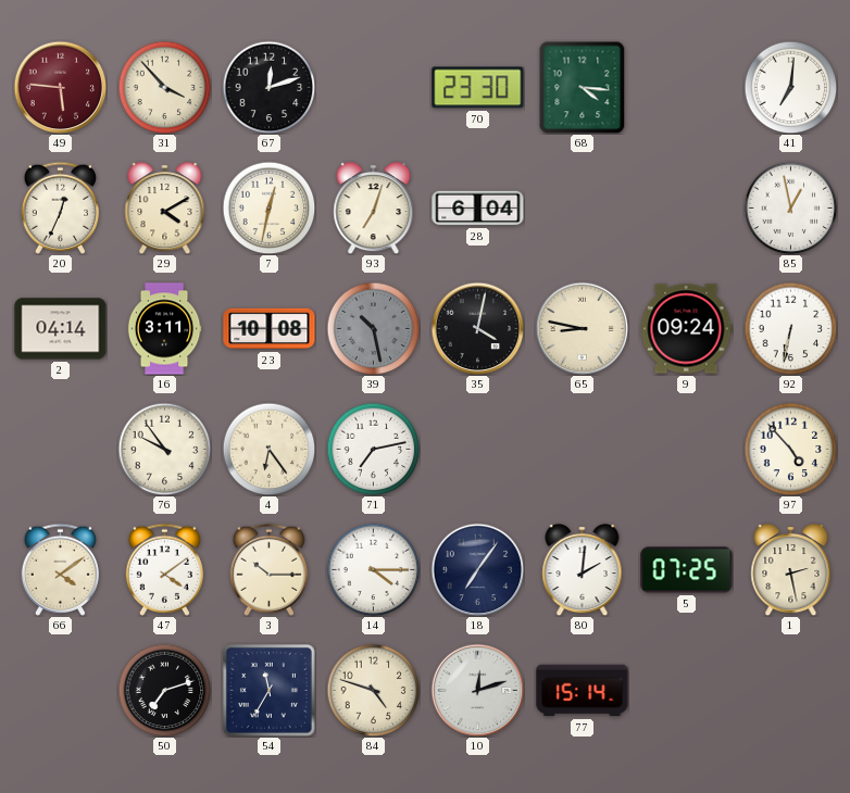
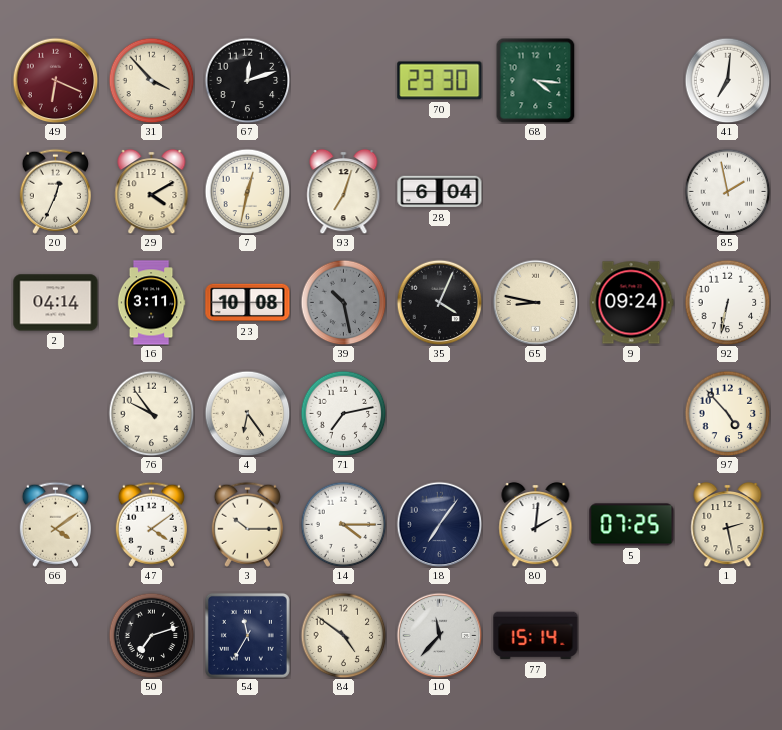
49: 5:46 -> 6:19 (55, 80)
85: 12:58 -> 1:58 (727, 191)
35: 4:02 -> 4:04 (439, 302)
84: 4:48 -> 4:51 (343, 635)
10: 12:12 -> 11:37 (439, 635)
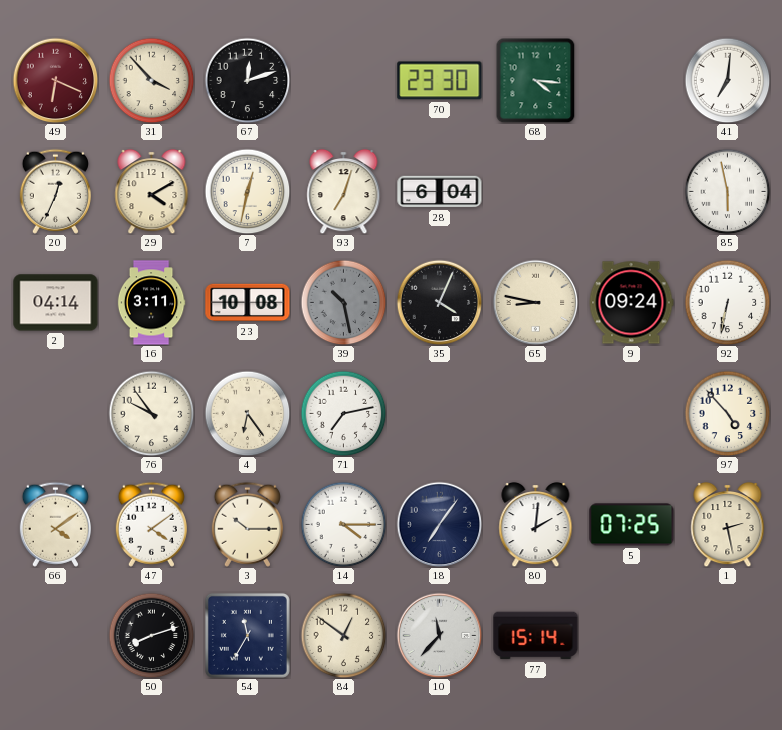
85: 1:58 -> 5:58 (727, 191)
50: 7:12 -> 8:12 (151, 635)
84: 4:51 -> 12:51 (343, 635)
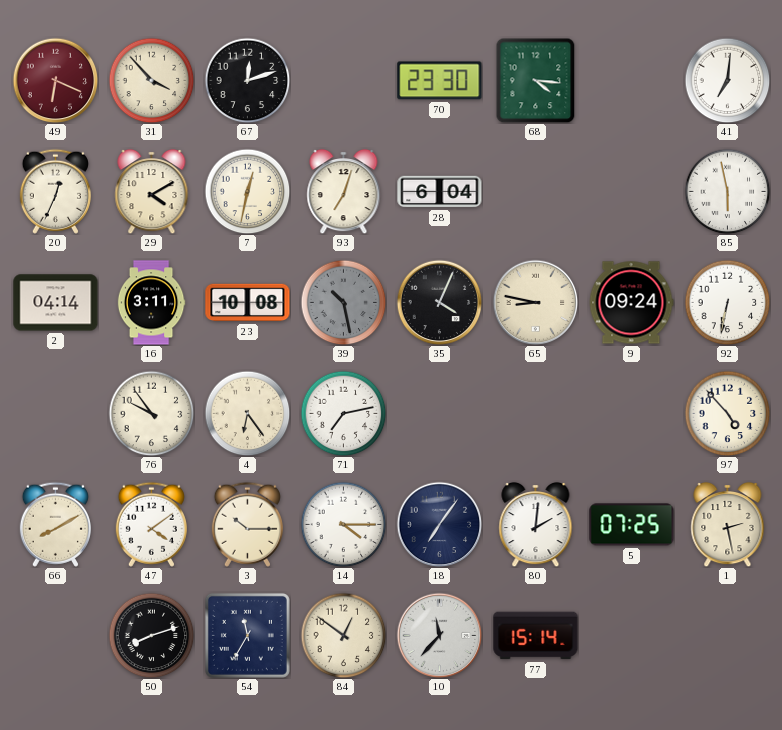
66: 4:09 -> 8:10 (55, 524)
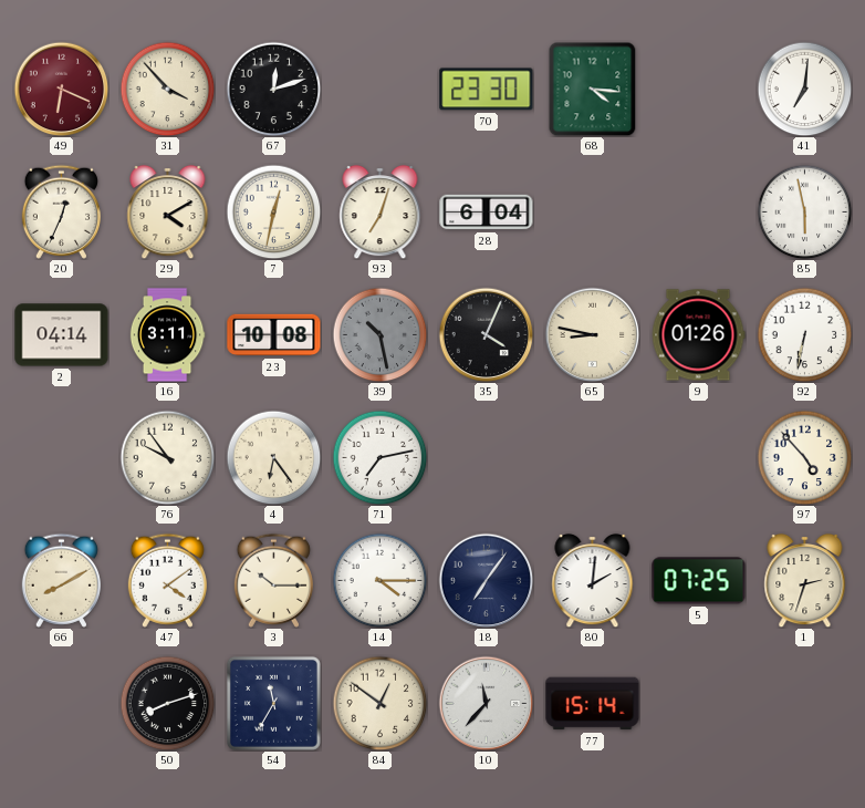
9: 09:24 -> 01:26 (698, 335)
1: 2:28 -> 2:33 (805, 580)
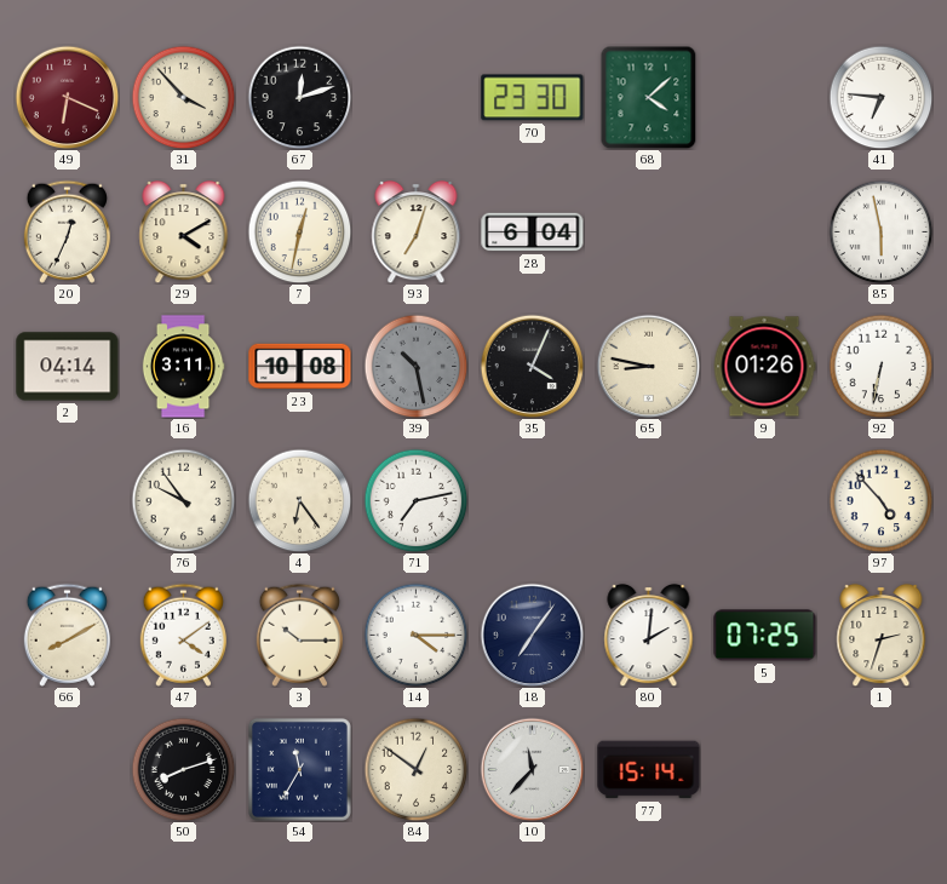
68: 4:16 -> 4:08 (649, 97)
41: 7:01 -> 6:46 (880, 97)
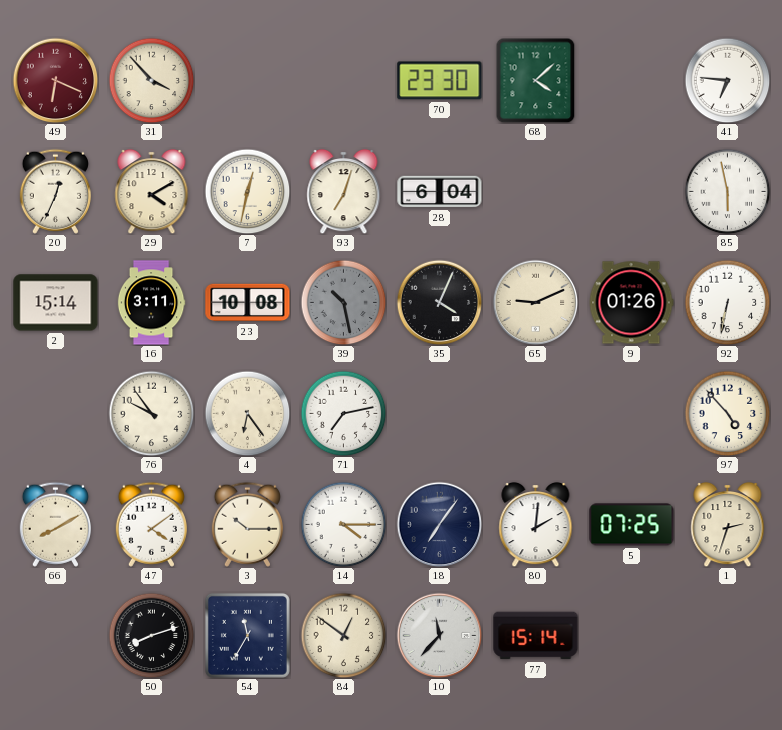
67: 12:12 -> none (299, 97)
2: 04:14 -> 15:14 (56, 303)
65: 8:47 -> 9:11 (535, 302)
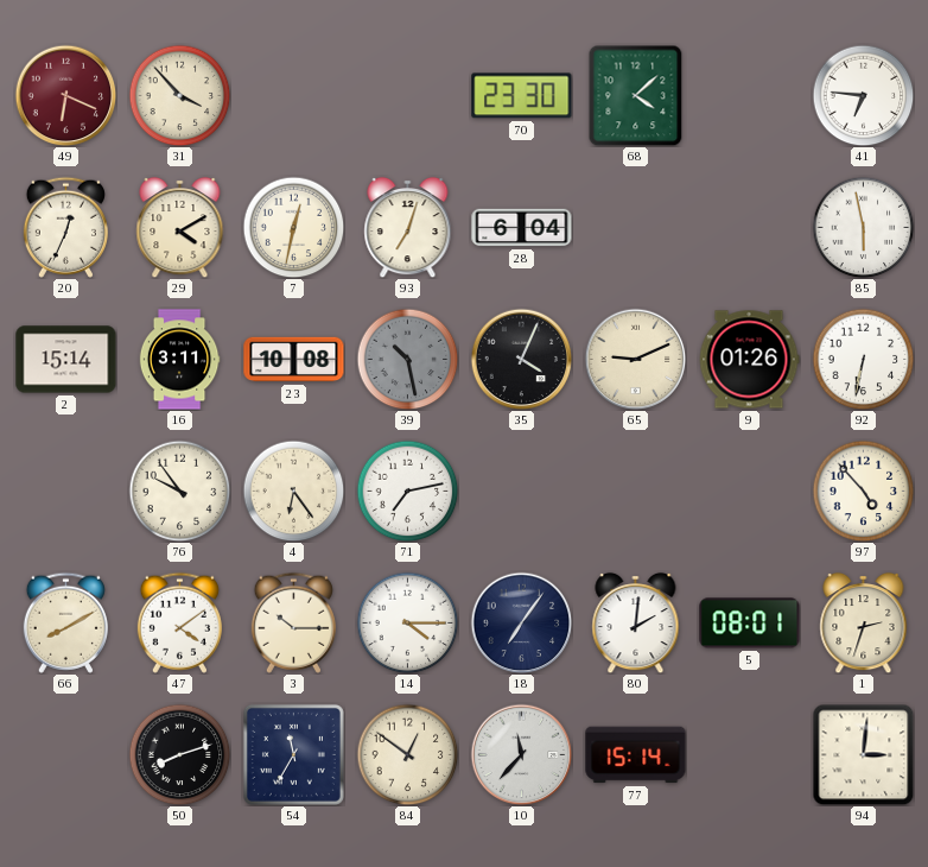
5: 07:25 -> 08:01 (750, 624)
94: none -> 3:01 (863, 754)
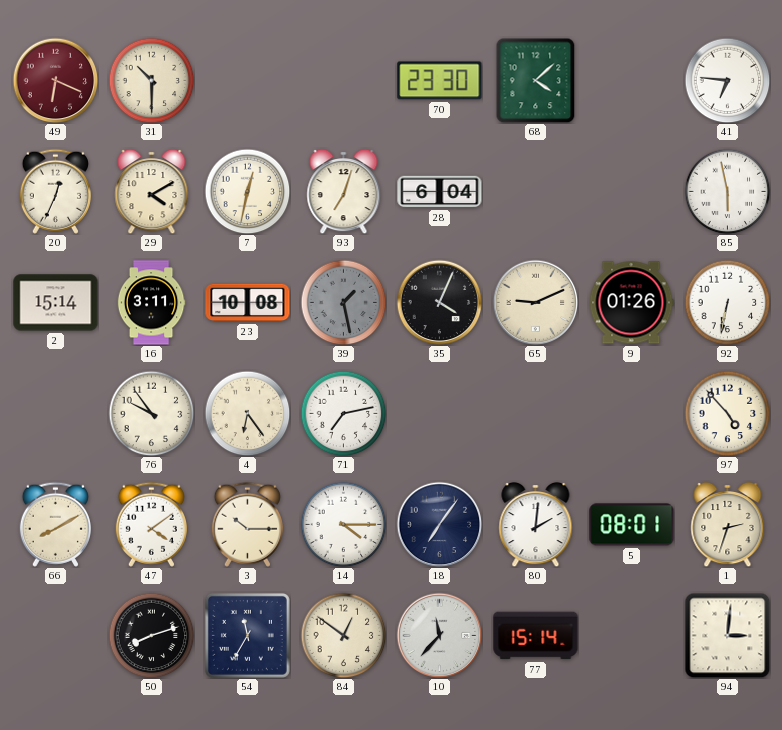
31: 3:53 -> 10:30 (151, 80)
39: 10:28 -> 1:28 (343, 302)
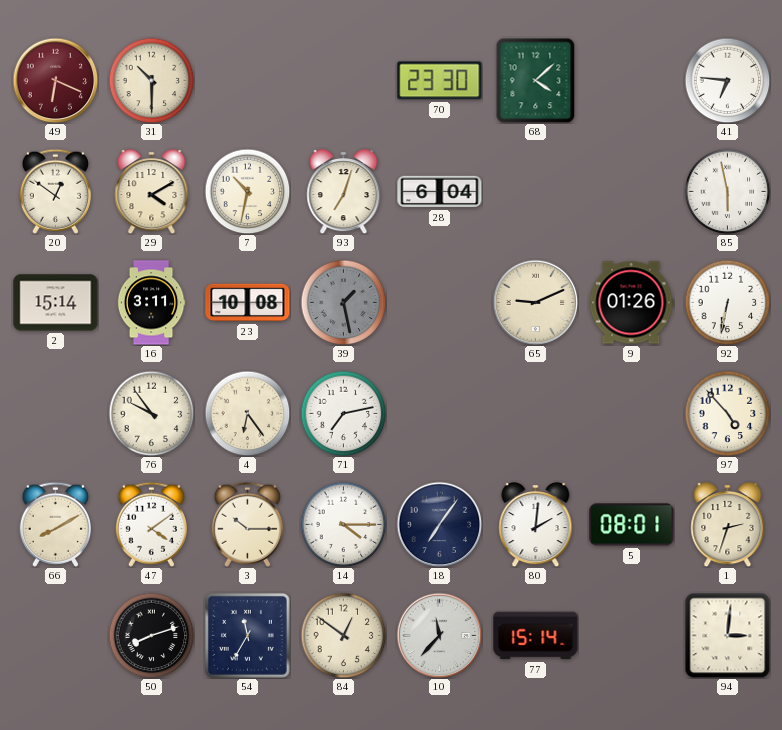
20: 12:34 -> 12:51 (55, 191)
7: 12:32 -> 10:32 (247, 191)
35: 4:04 -> none (439, 302)
